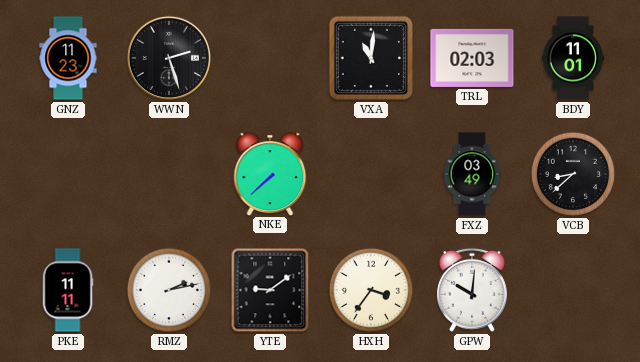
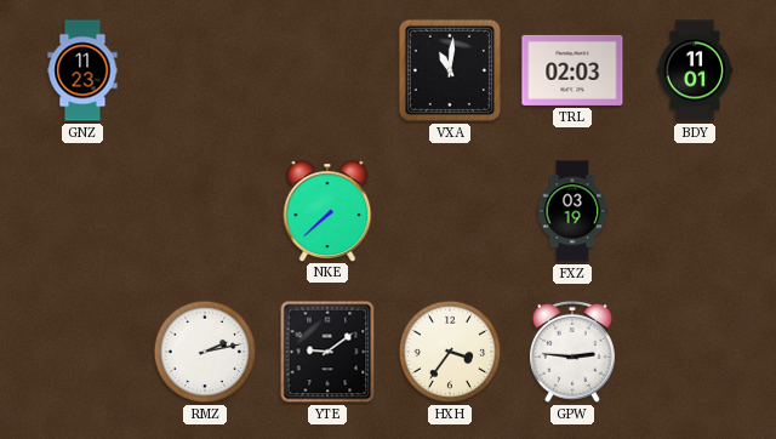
WWN: 2:27 -> none (169, 58)
FXZ: 03:49 -> 03:19 (572, 211)
VCB: 8:38 -> none (573, 174)
PKE: 11:11 -> none (68, 290)
GPW: 10:01 -> 2:46 (572, 352)
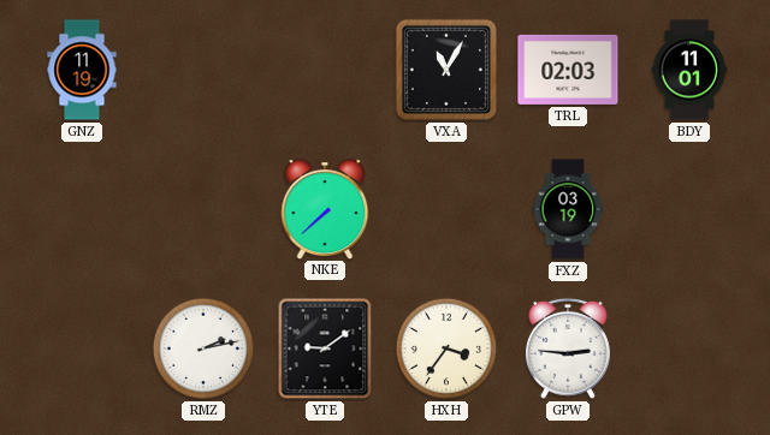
GNZ: 11:23 -> 11:19 (82, 70)
VXA: 11:01 -> 11:05 (446, 70)
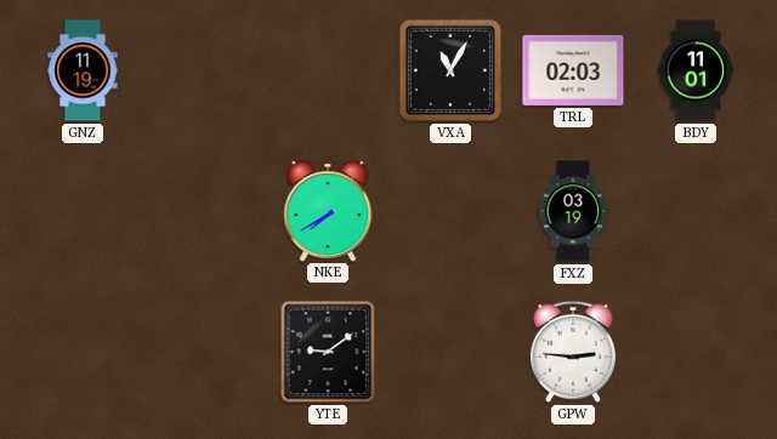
NKE: 7:38 -> 7:40 (328, 211)
RMZ: 2:13 -> none (203, 348)
HXH: 3:36 -> none (446, 348)
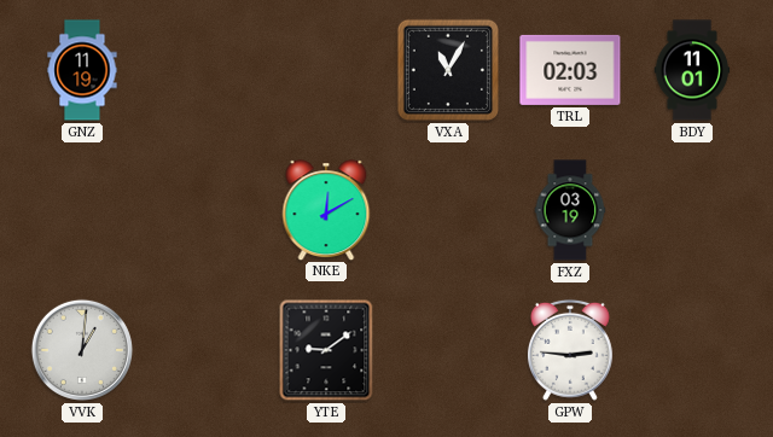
NKE: 7:40 -> 12:10 (326, 210)
VVK: none -> 1:01 (82, 350)
